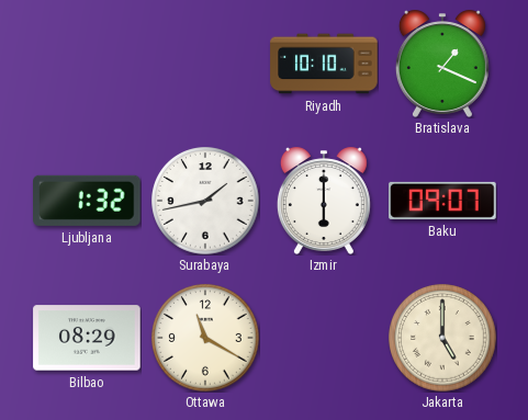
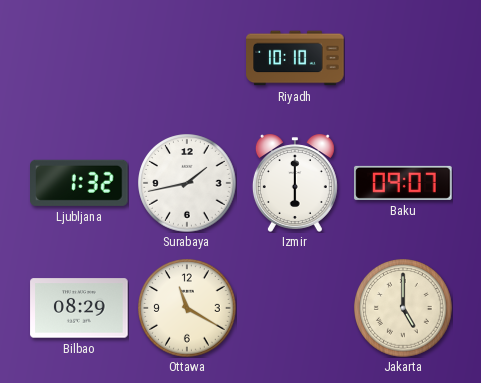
Bratislava: 1:19 -> none (442, 64)
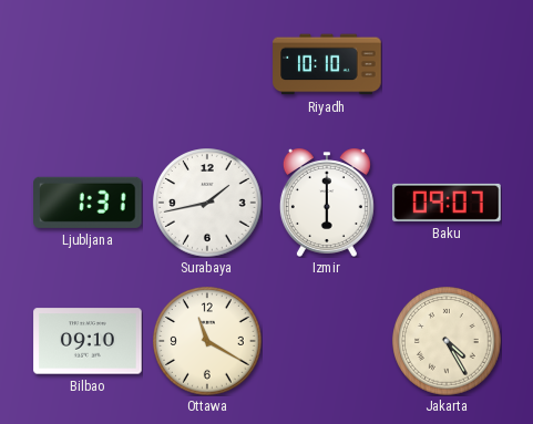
Ljubljana: 1:32 -> 1:31 (89, 203)
Bilbao: 08:29 -> 09:10 (88, 341)
Jakarta: 5:00 -> 4:25 (447, 341)
